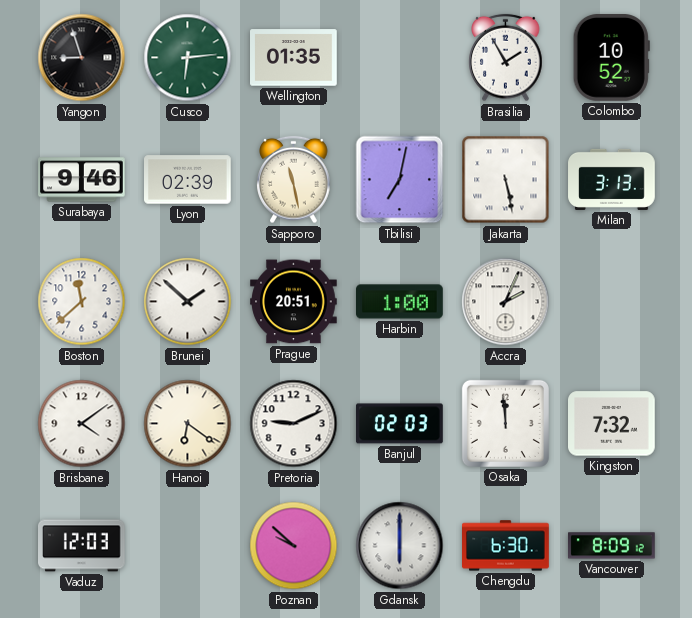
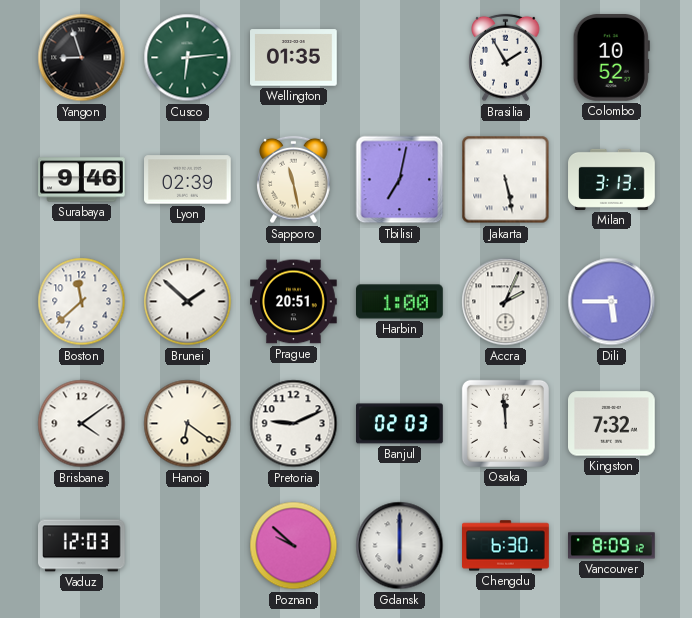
Dili: none -> 5:45 (612, 302)
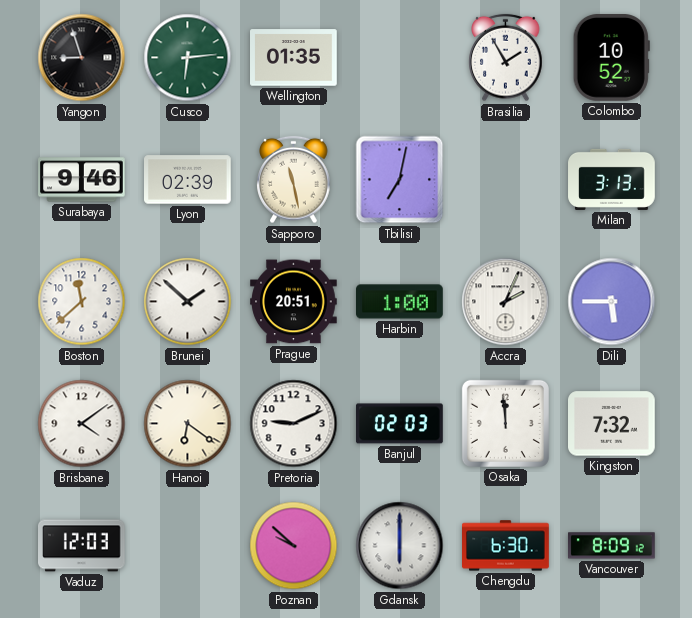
Jakarta: 5:28 -> none (506, 180)
